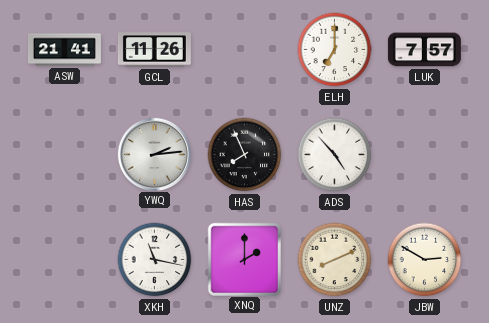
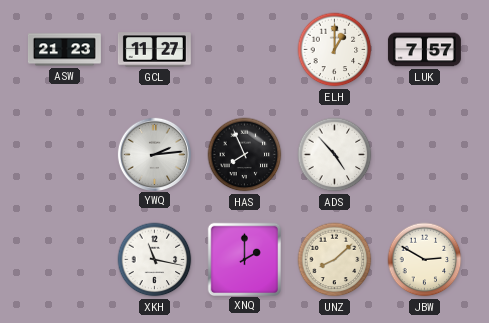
ASW: 21:41 -> 21:23 (64, 50)
GCL: 11:26 -> 11:27 (154, 50)
ELH: 7:00 -> 1:00 (335, 50)
UNZ: 8:11 -> 8:08 (335, 260)
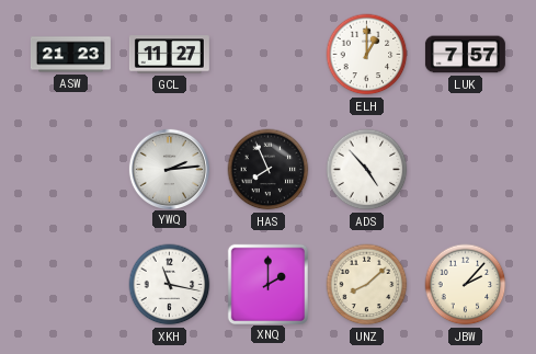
JBW: 2:50 -> 2:07 (466, 285)
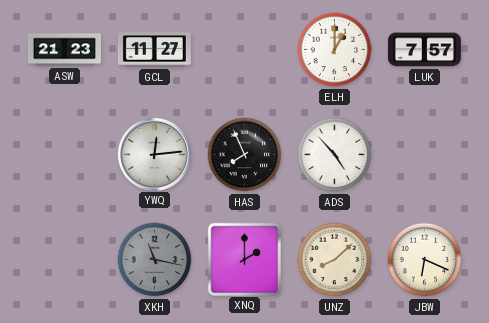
YWQ: 2:14 -> 12:14 (154, 154)
XKH dial: white -> grey (155, 260)
JBW: 2:07 -> 6:19 (425, 260)
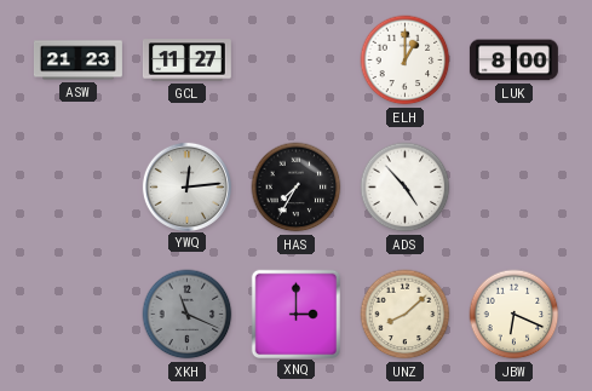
LUK: 7:57 -> 8:00 (513, 61)
HAS: 7:56 -> 7:35 (297, 188)
XKH: 11:17 -> 11:19 (188, 315)
XNQ: 2:00 -> 3:00 (295, 314)
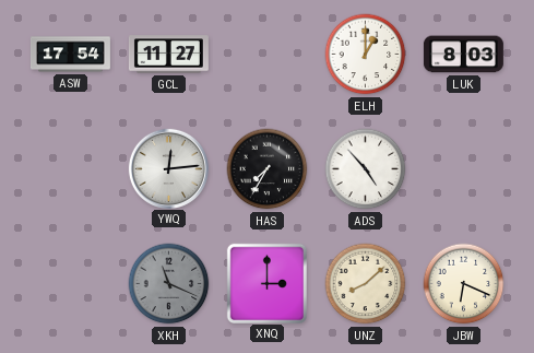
ASW: 21:23 -> 17:54 (70, 55)
LUK: 8:00 -> 8:03 (463, 55)
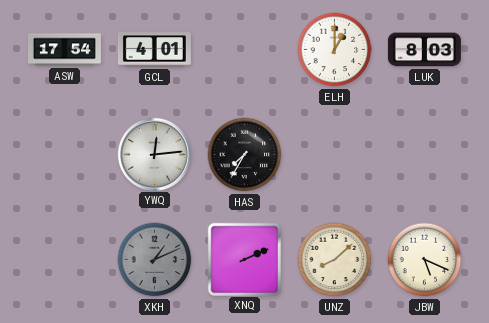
GCL: 11:27 -> 4:01 (154, 50)
ADS: 4:53 -> none (366, 169)
XKH: 11:19 -> 1:11 (155, 260)
XNQ: 3:00 -> 2:11 (244, 259)
JBW: 6:19 -> 5:19 (425, 260)
